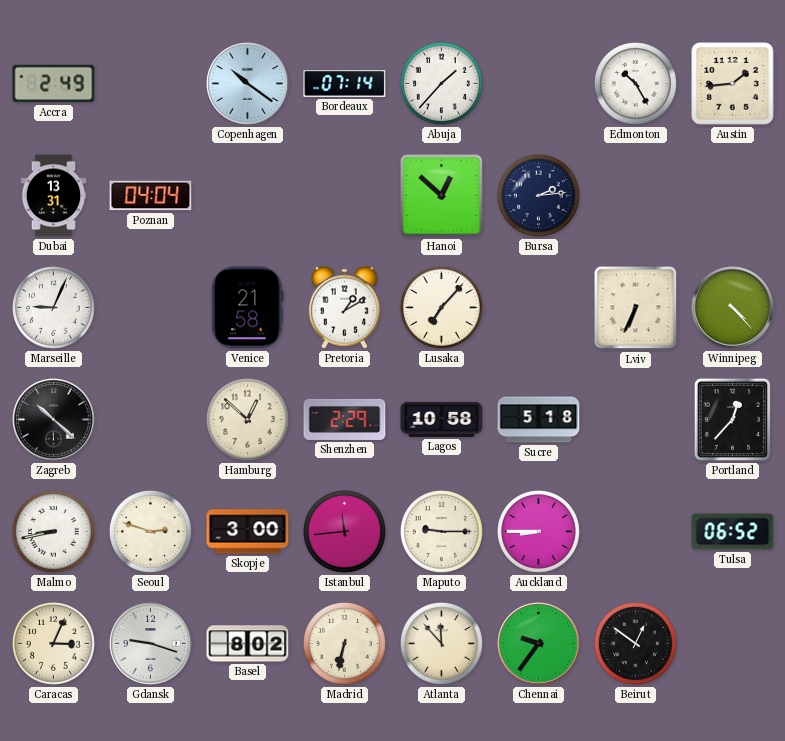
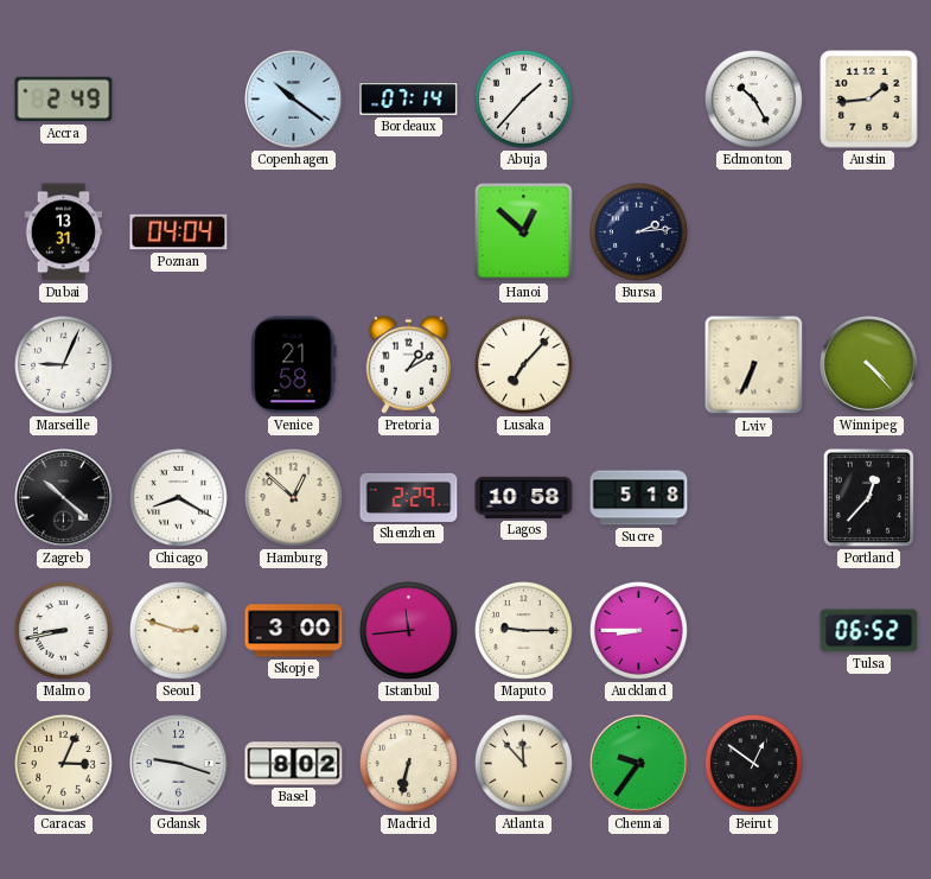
Chicago: none -> 8:20 (178, 497)
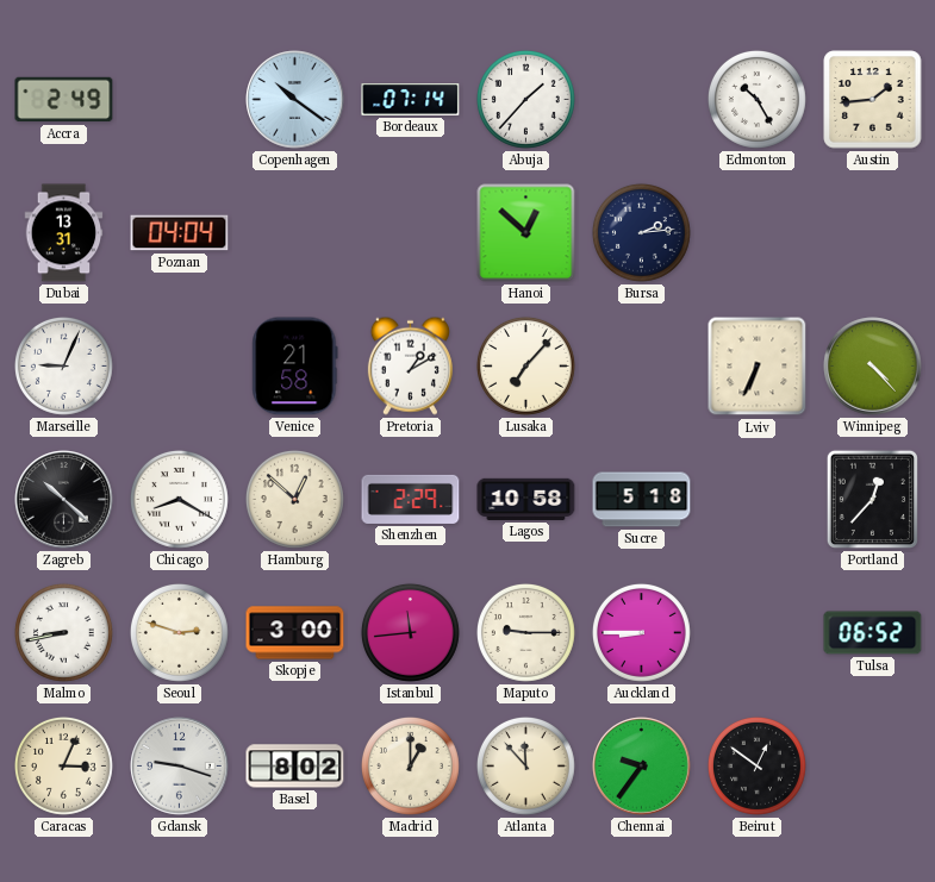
Madrid: 6:32 -> 1:00 (410, 765)
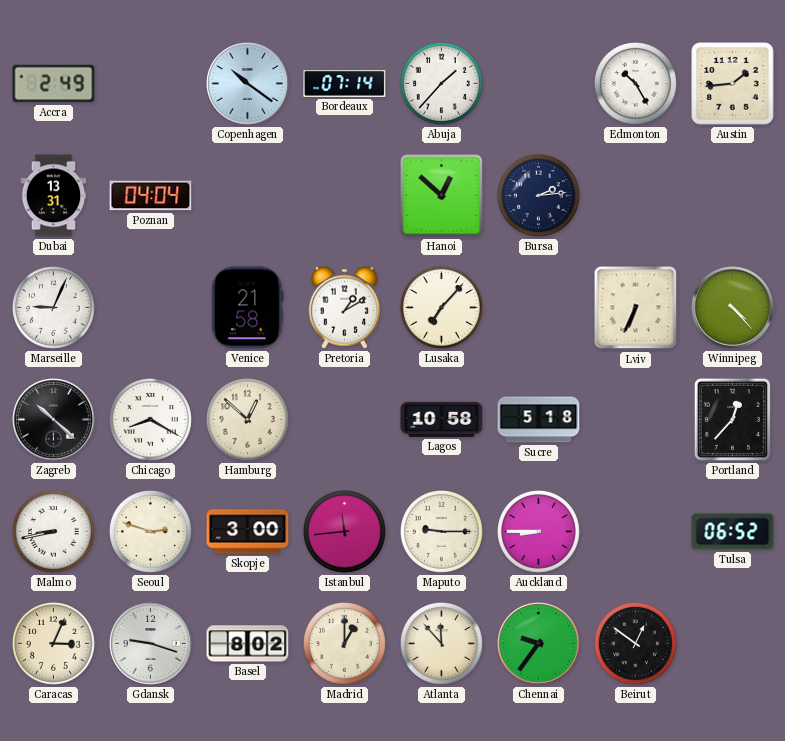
Shenzhen: 2:29 -> none (411, 499)
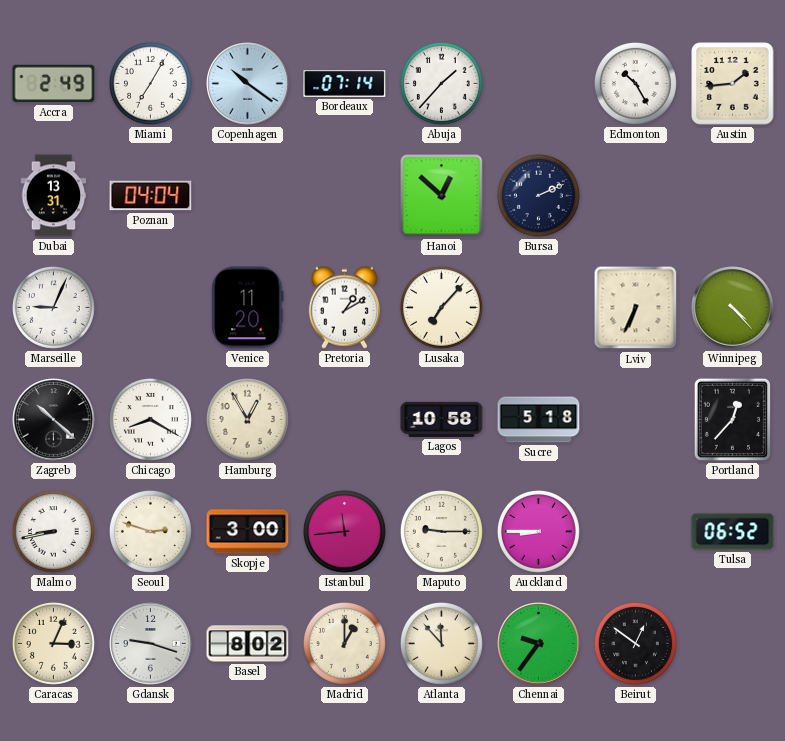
Miami: none -> 7:05 (150, 83)
Bursa: 2:14 -> 2:11 (538, 195)
Venice: 21:58 -> 11:20 (248, 308)
Hamburg: 12:52 -> 12:55 (247, 419)
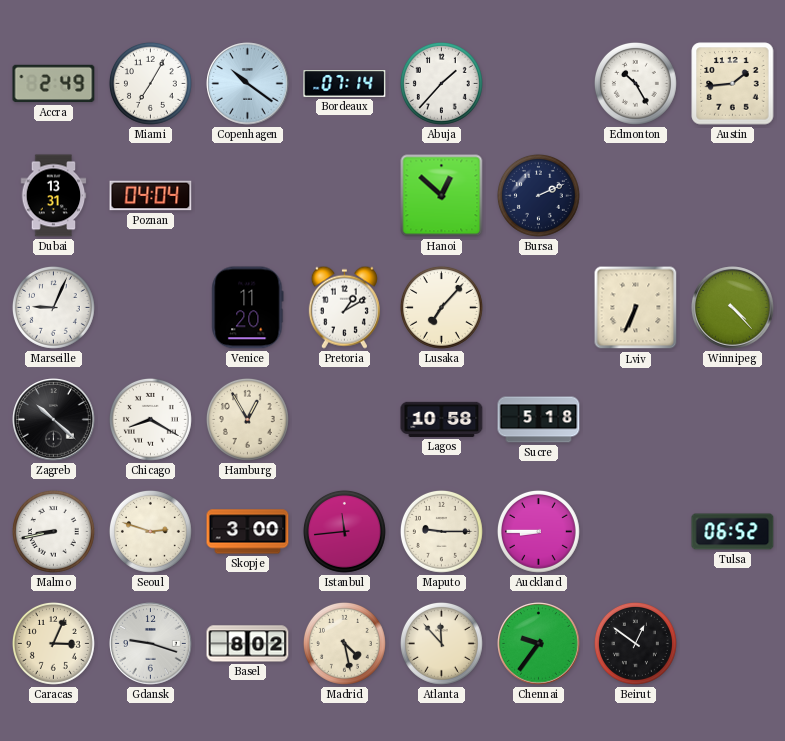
Portland: 12:37 -> none (732, 419)
Madrid: 1:00 -> 4:28 (344, 643)
